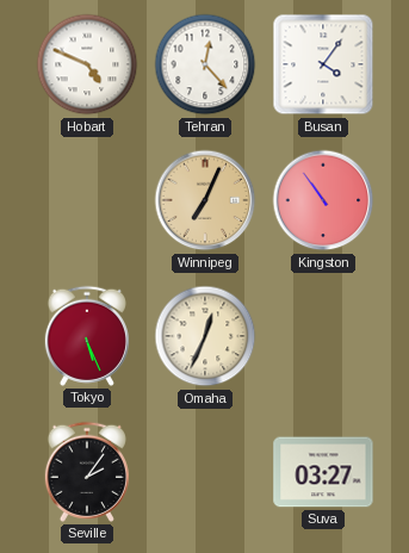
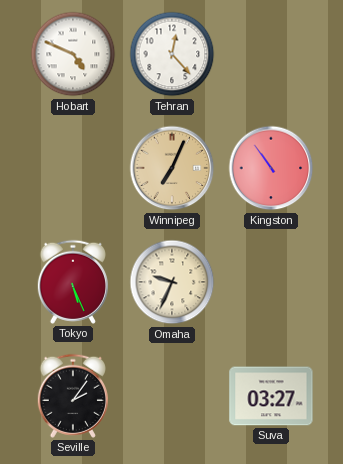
Busan: 4:06 -> none (323, 64)
Omaha: 12:34 -> 9:34 (172, 282)
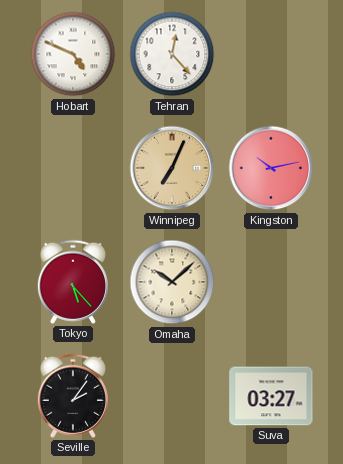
Kingston: 10:54 -> 10:13 (271, 168)
Tokyo: 5:26 -> 5:23 (73, 282)
Omaha: 9:34 -> 10:08 (172, 282)
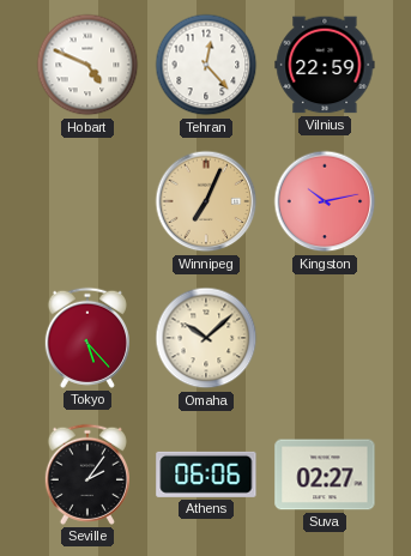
Vilnius: none -> 22:59 (325, 65)
Athens: none -> 06:06 (206, 475)
Suva: 03:27 -> 02:27 (325, 475)
